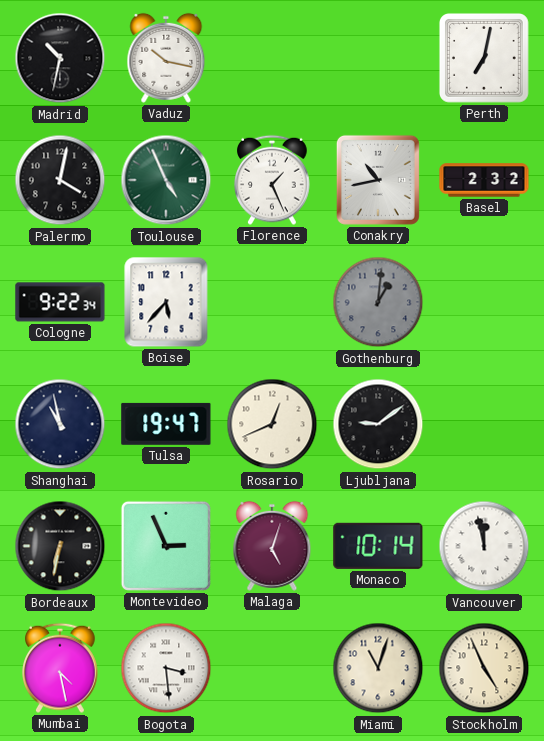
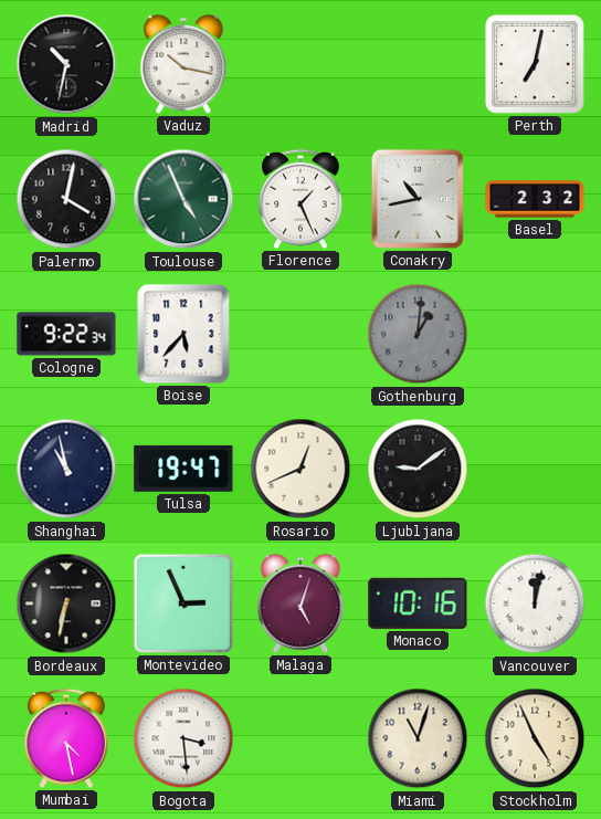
Monaco: 10:14 -> 10:16 (418, 603)
Vancouver: 11:58 -> 12:02 (535, 603)
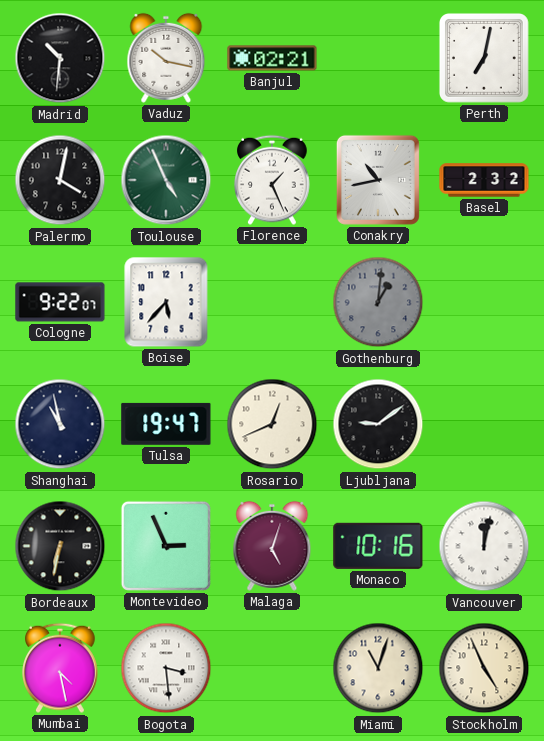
Madrid: 10:32 -> 10:31 (60, 58)
Banjul: none -> 02:21 (272, 58)
Cologne: 9:22:34 -> 9:22:07 (60, 302)
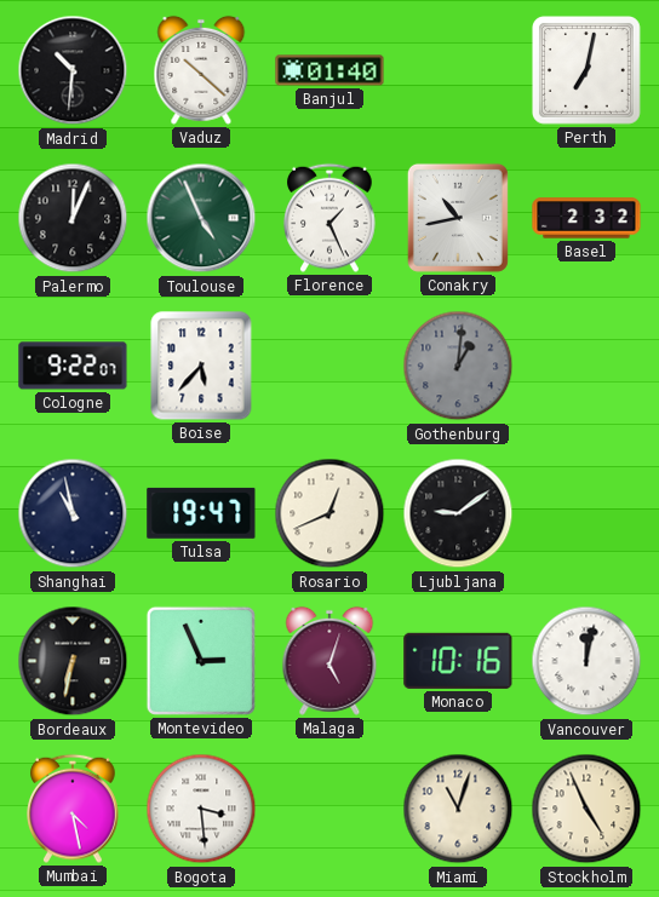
Vaduz: 10:17 -> 10:22 (201, 70)
Banjul: 02:21 -> 01:40 (329, 70)
Palermo: 4:02 -> 12:04 (73, 218)
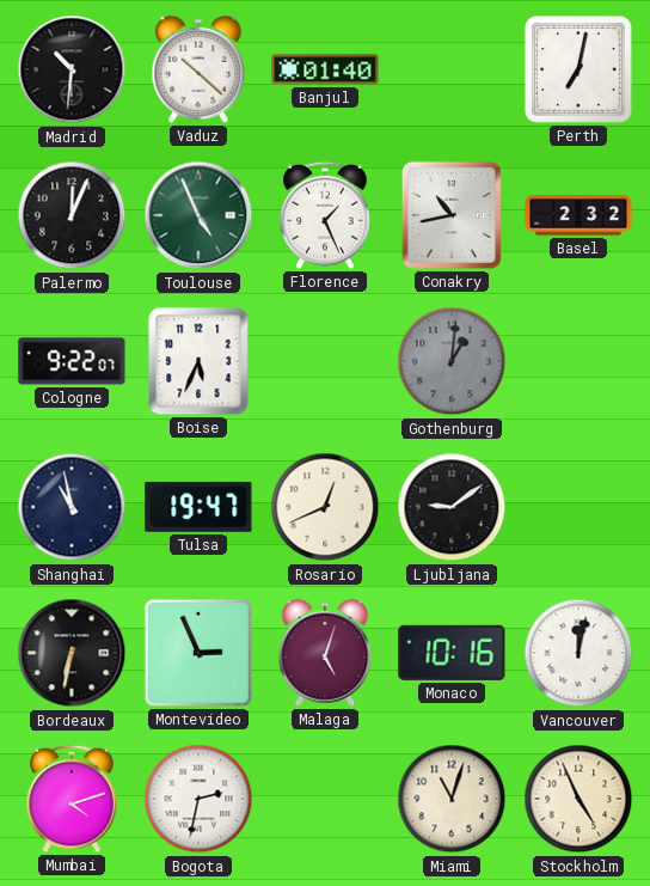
Boise: 5:37 -> 5:34 (198, 361)
Mumbai: 4:28 -> 4:12 (73, 799)
Bogota: 3:29 -> 2:32 (198, 799)
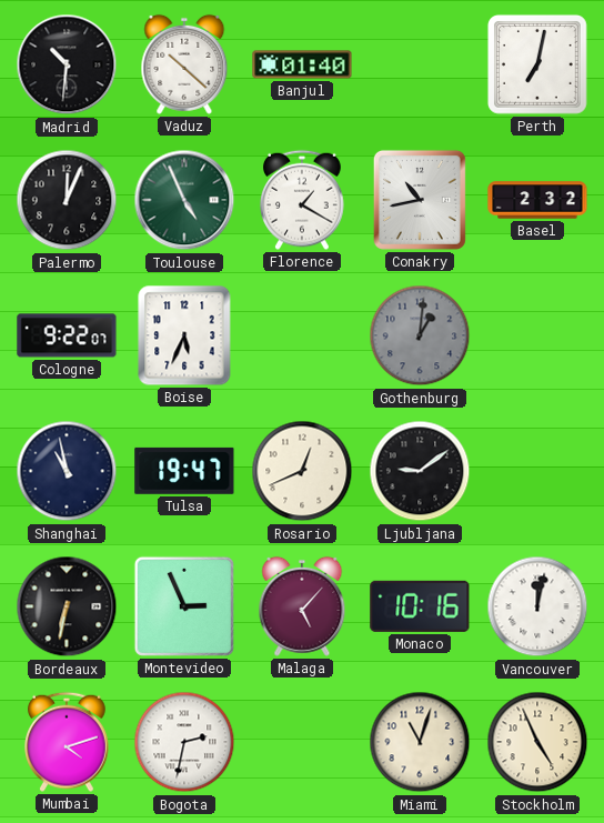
Florence: 1:26 -> 1:20 (303, 200)
Malaga: 5:03 -> 5:07 (302, 606)
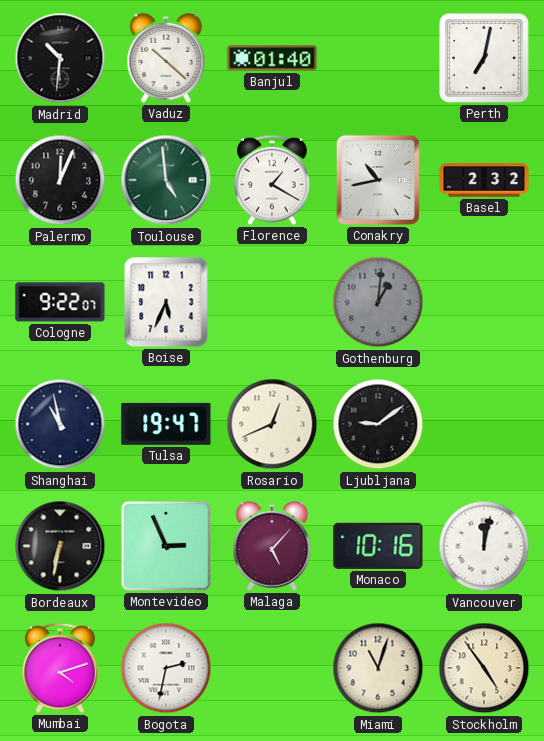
Toulouse: 4:56 -> 4:59 (166, 180)
Stockholm: 4:56 -> 4:54 (484, 668)
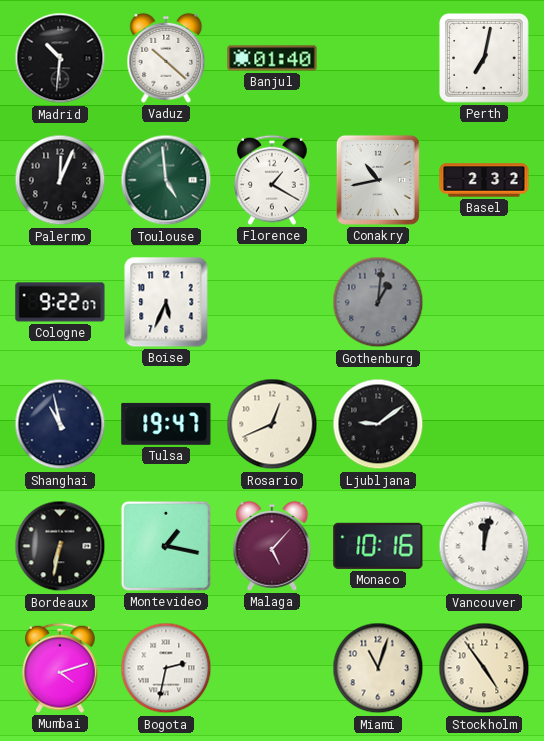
Montevideo: 2:56 -> 1:17 (166, 546)
